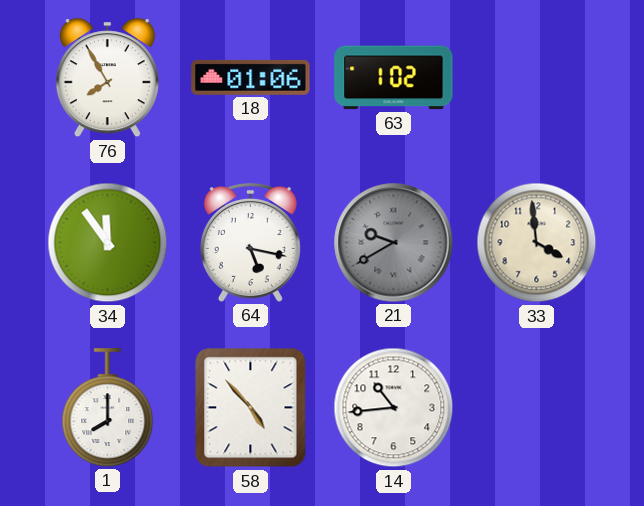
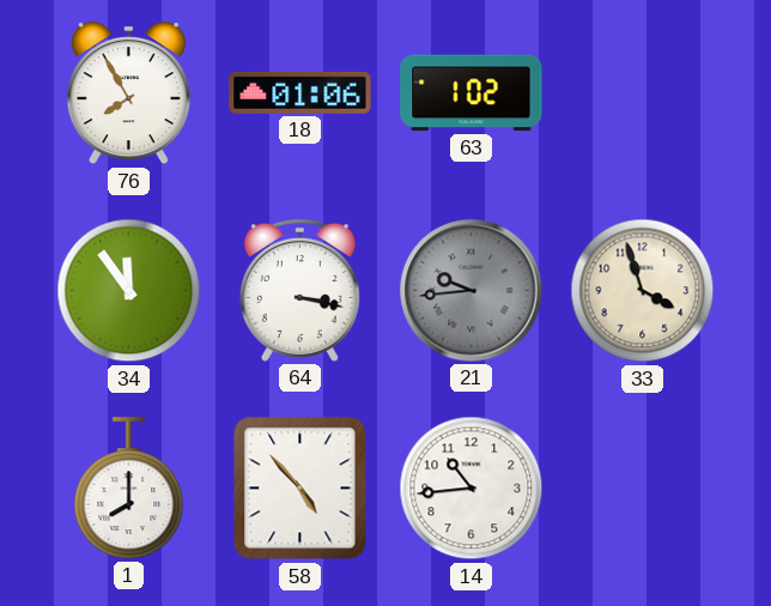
64: 5:17 -> 3:17 (299, 290)
21: 9:40 -> 9:44 (472, 291)
33: 3:59 -> 3:57 (643, 291)
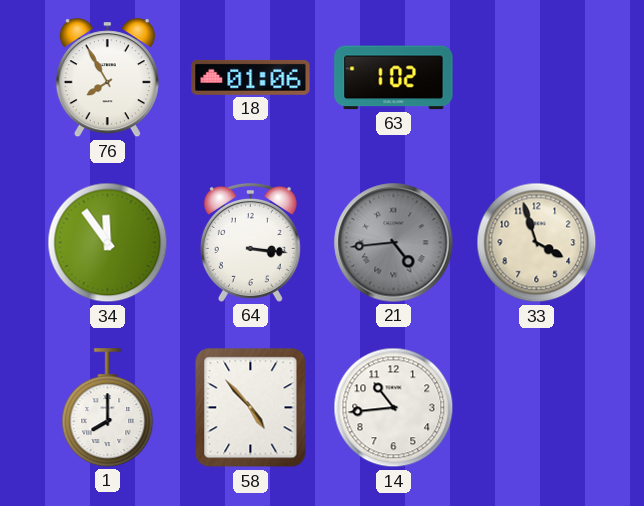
64: 3:17 -> 3:16 (250, 242)
21: 9:44 -> 4:44 (394, 243)
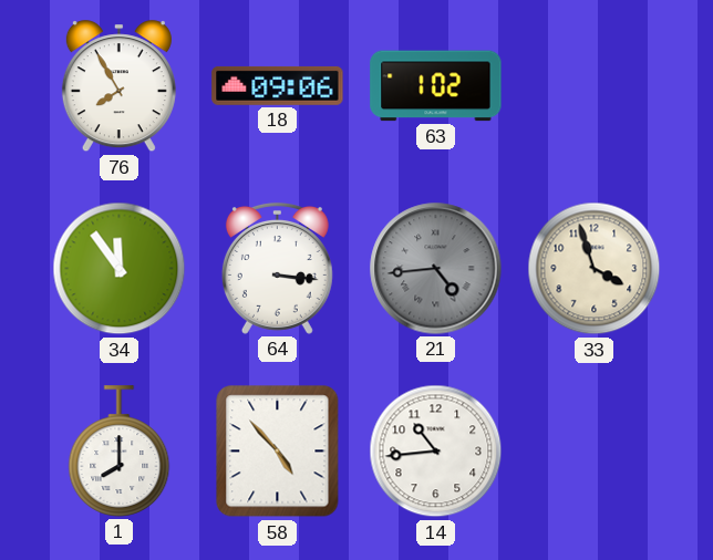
18: 01:06 -> 09:06 (278, 85)
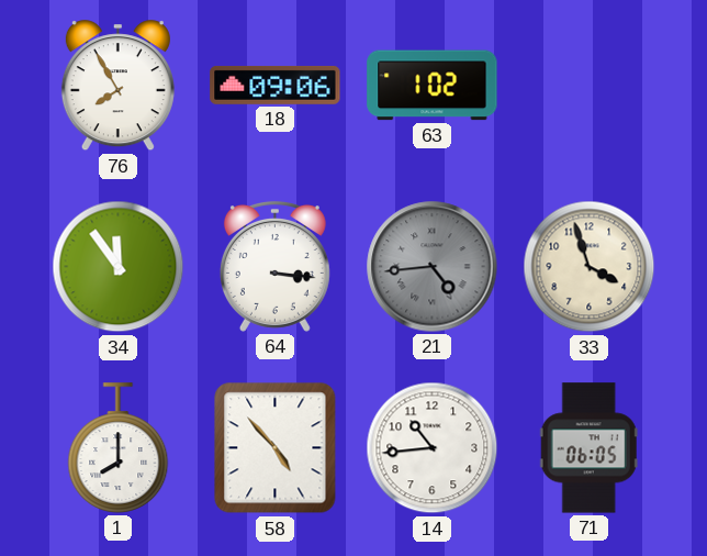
71: none -> 06:05 (588, 448)
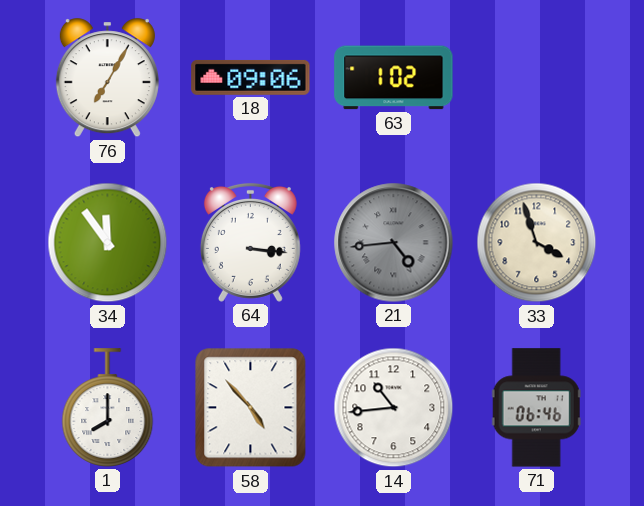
76: 7:55 -> 7:05 (107, 78)
71: 06:05 -> 06:46 (536, 408)
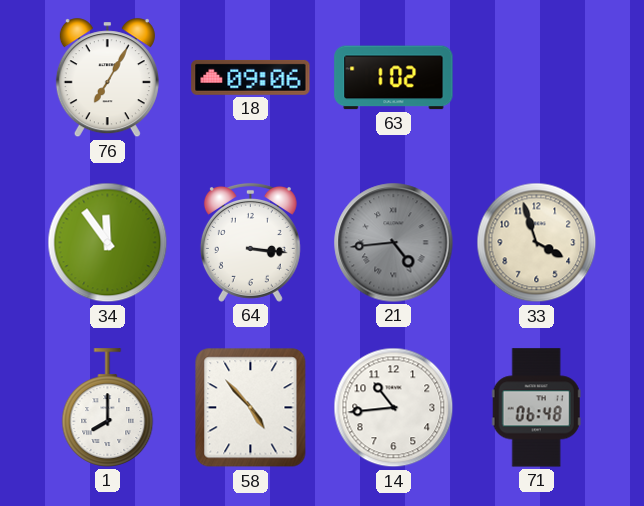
71: 06:46 -> 06:48 (536, 408)
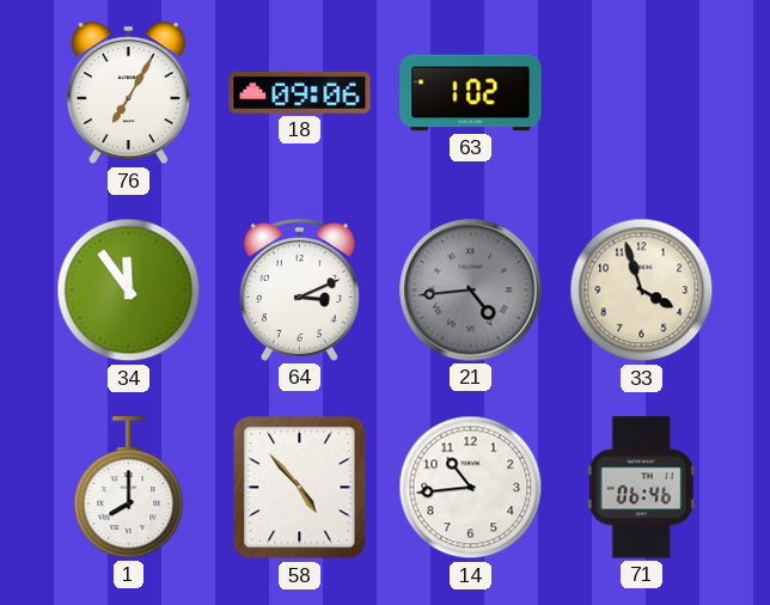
64: 3:16 -> 3:11 (299, 289)
71: 06:48 -> 06:46 (641, 488)
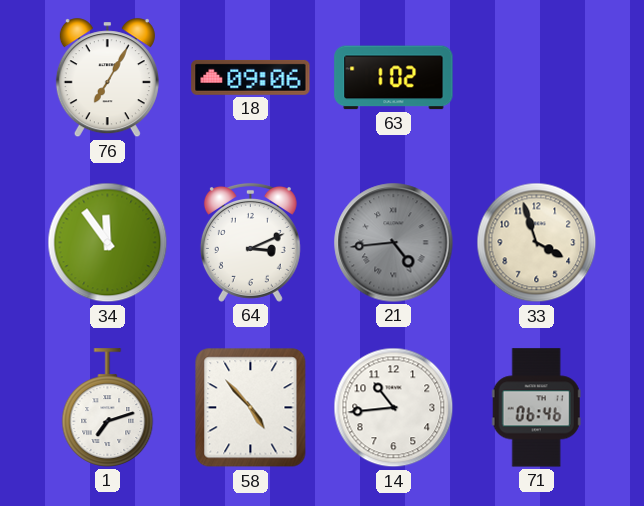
1: 8:00 -> 7:12 (108, 408)
